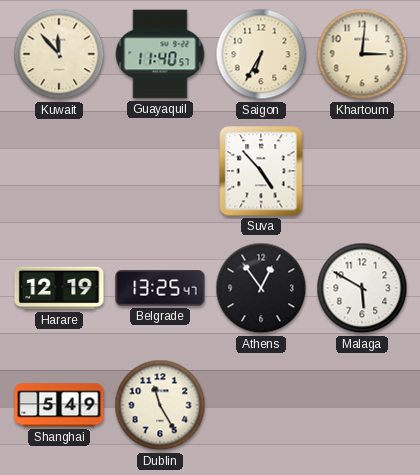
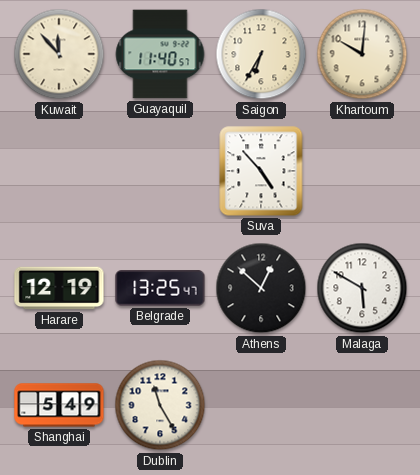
Khartoum: 3:01 -> 10:01 (362, 54)
Athens: 12:54 -> 12:52 (261, 288)
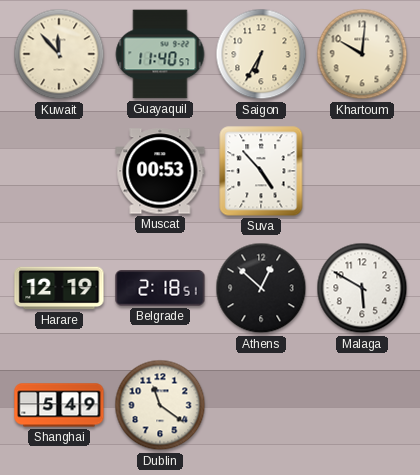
Muscat: none -> 00:53 (160, 171)
Belgrade: 13:25 -> 2:18 (160, 288)
Dublin: 11:25 -> 11:21 (160, 405)
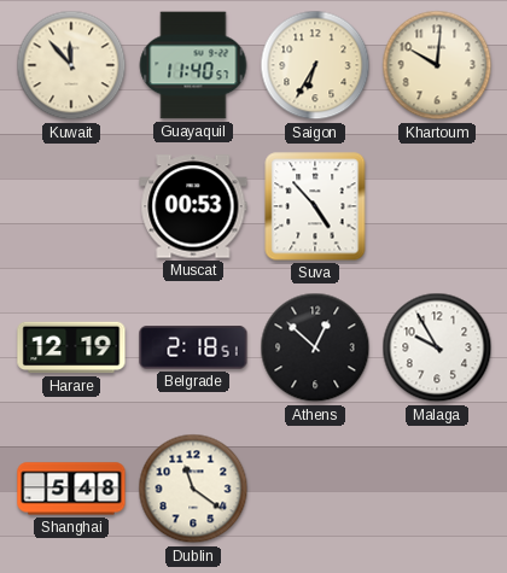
Malaga: 5:50 -> 9:55 (437, 347)
Shanghai: 5:49 -> 5:48 (71, 489)
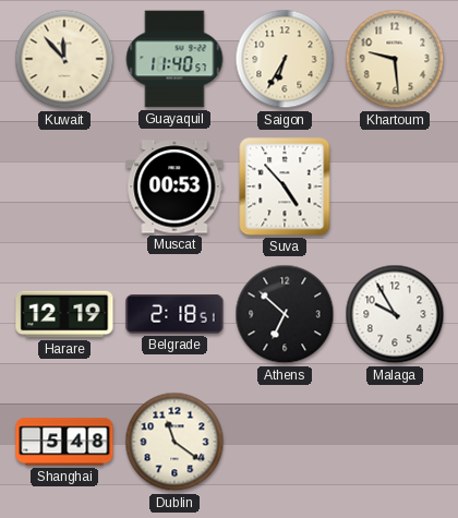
Khartoum: 10:01 -> 9:29 (395, 59)
Athens: 12:52 -> 6:52 (285, 314)
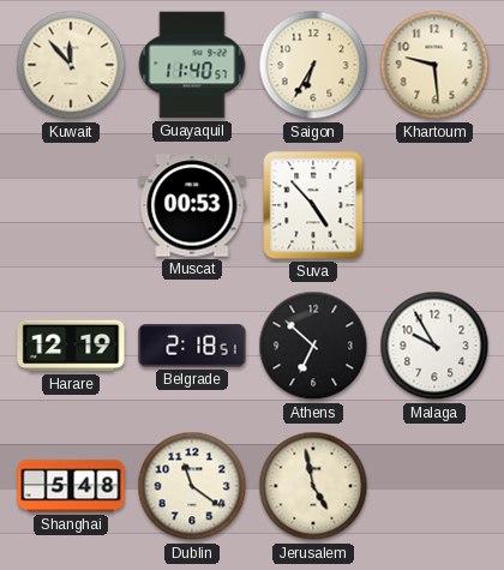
Jerusalem: none -> 4:58 (313, 486)
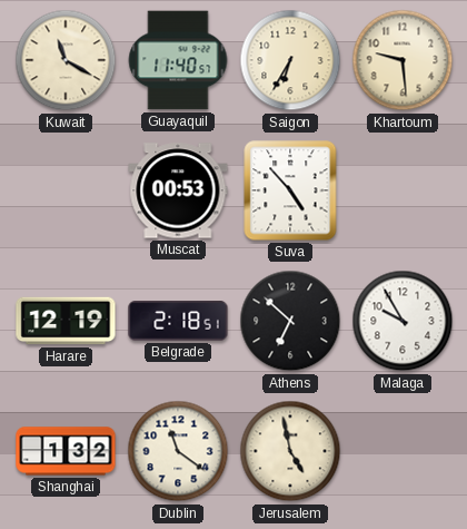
Kuwait: 11:53 -> 11:20 (66, 60)
Shanghai: 5:48 -> 1:32 (66, 451)
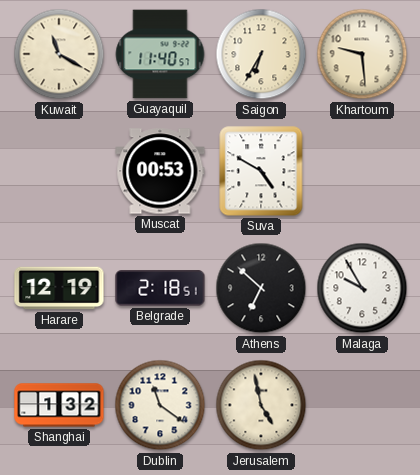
Suva: 4:53 -> 4:50 (261, 171)
